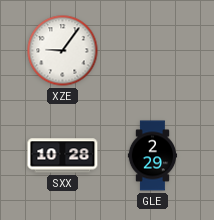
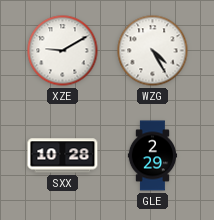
XZE: 9:06 -> 9:10 (63, 51)
WZG: none -> 4:25 (153, 51)
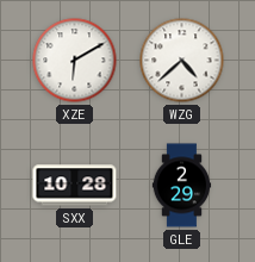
XZE: 9:10 -> 6:10 (75, 61)
WZG: 4:25 -> 4:38 (182, 61)
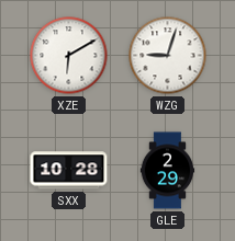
WZG: 4:38 -> 9:03 (168, 56)
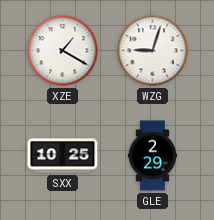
XZE: 6:10 -> 1:20 (63, 51)
SXX: 10:28 -> 10:25 (63, 156)
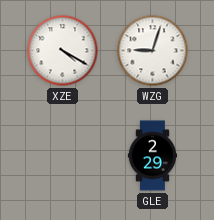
XZE: 1:20 -> 4:20 (63, 51)
SXX: 10:25 -> none (63, 156)
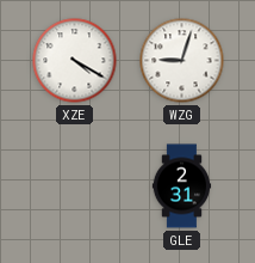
GLE: 2:29 -> 2:31 (182, 186)
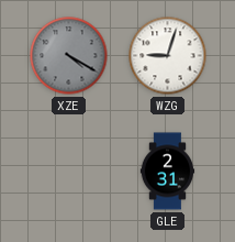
XZE dial: white -> grey (69, 56)
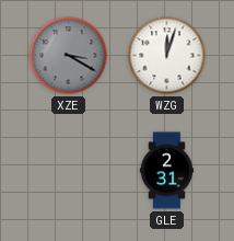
XZE: 4:20 -> 3:20 (69, 56)
WZG: 9:03 -> 12:03 (167, 56)
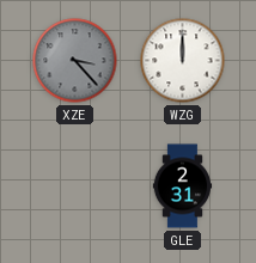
XZE: 3:20 -> 3:23 (75, 61)
WZG: 12:03 -> 12:00 (183, 61)
